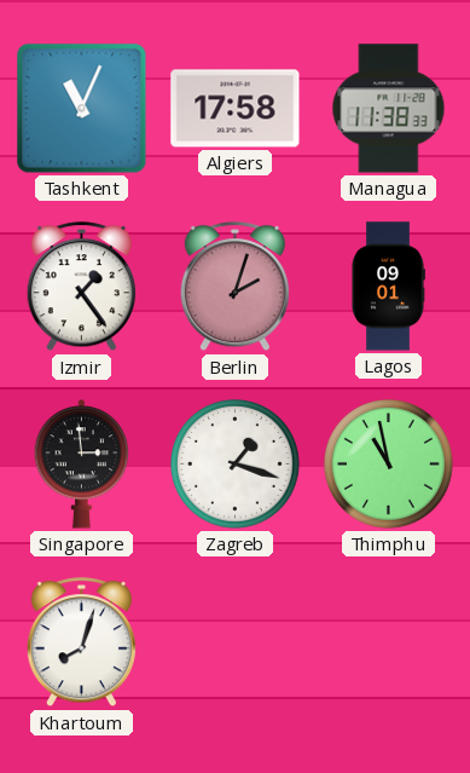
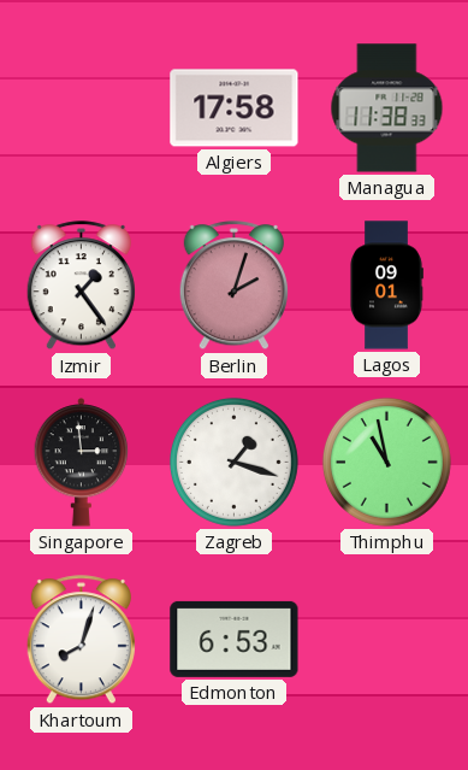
Tashkent: 11:04 -> none (82, 109)
Edmonton: none -> 6:53 (235, 639)
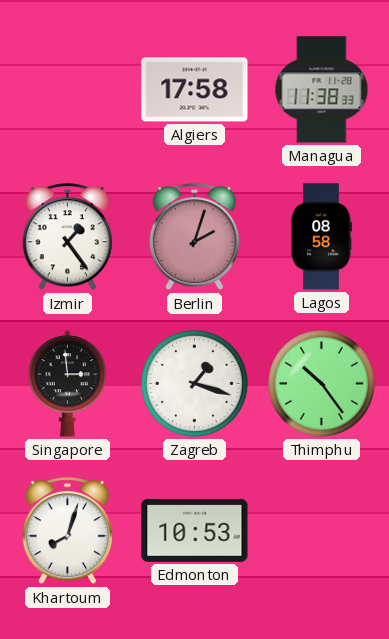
Lagos: 09:01 -> 08:58 (322, 237)
Thimphu: 10:58 -> 10:24 (321, 383)
Edmonton: 6:53 -> 10:53 (195, 530)
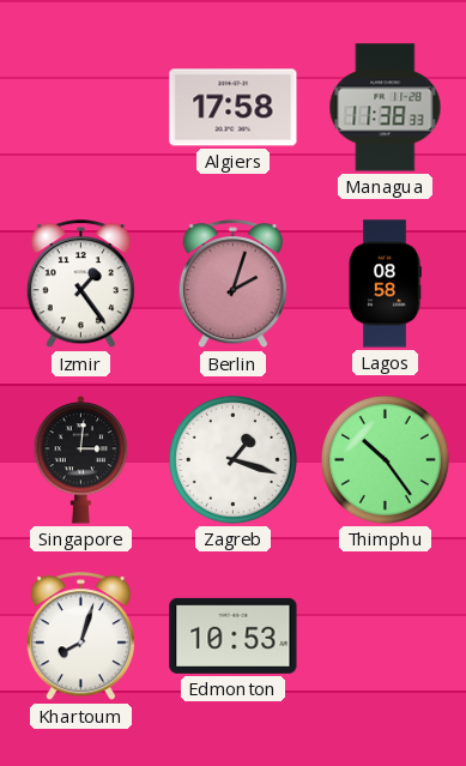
Singapore: 2:59 -> 3:01 (81, 460)
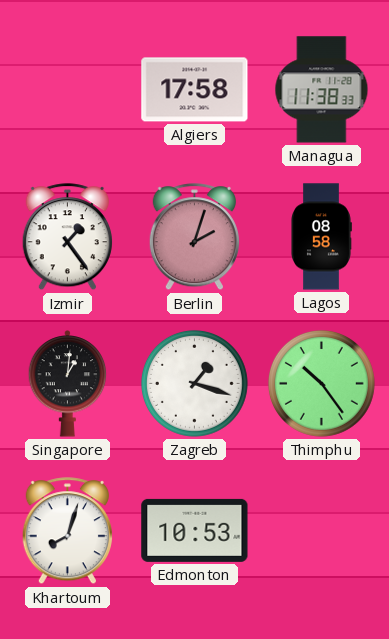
Singapore: 3:01 -> 1:01 (68, 384)
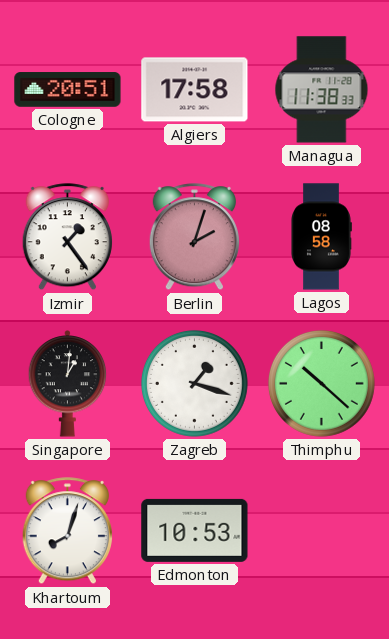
Cologne: none -> 20:51 (68, 90)
Thimphu: 10:24 -> 10:22 (321, 383)
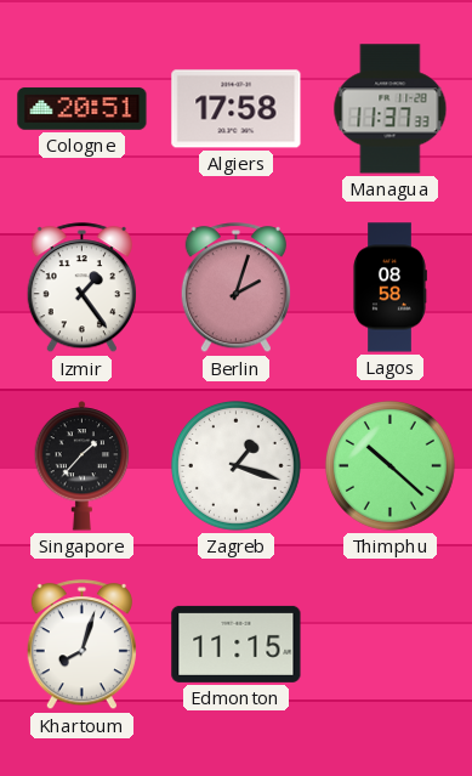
Managua: 11:38 -> 11:37 (391, 109)
Singapore: 1:01 -> 1:37 (83, 466)
Edmonton: 10:53 -> 11:15 (237, 644)
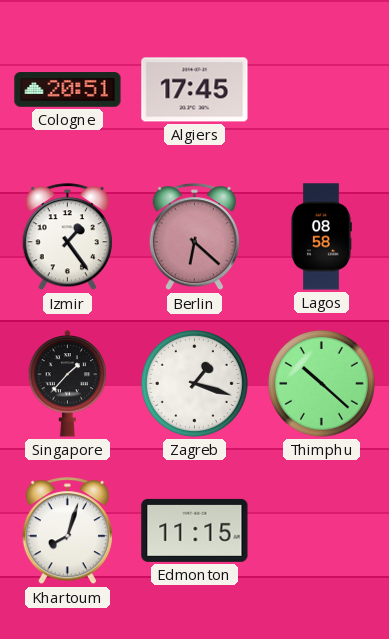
Algiers: 17:58 -> 17:45 (195, 90)
Managua: 11:37 -> none (391, 109)
Berlin: 2:03 -> 6:22 (194, 237)
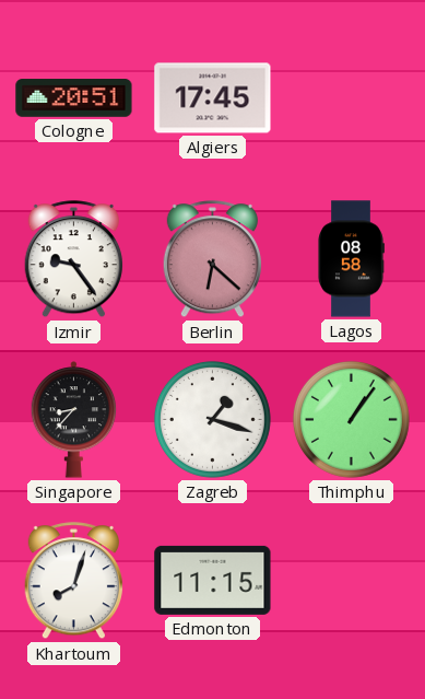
Izmir: 1:24 -> 9:24 (73, 259)
Singapore: 1:37 -> 8:37 (74, 420)
Thimphu: 10:22 -> 1:06 (351, 419)
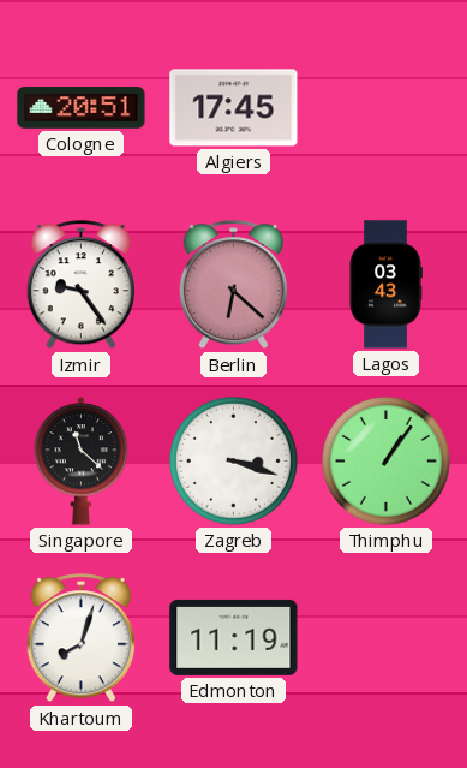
Lagos: 08:58 -> 03:43 (387, 285)
Singapore: 8:37 -> 11:22 (82, 462)
Zagreb: 1:18 -> 3:18 (233, 460)
Edmonton: 11:15 -> 11:19 (234, 637)
